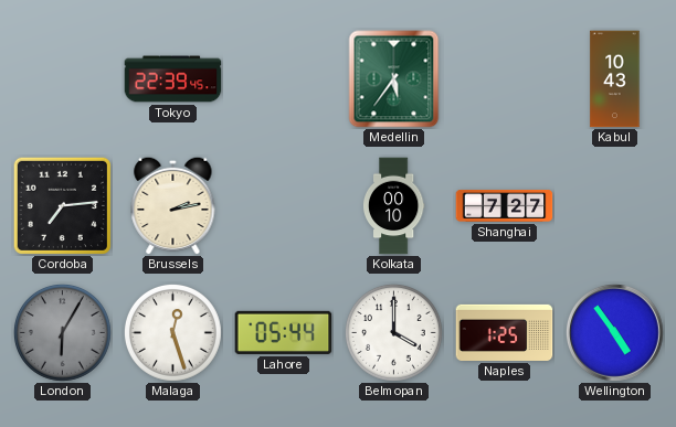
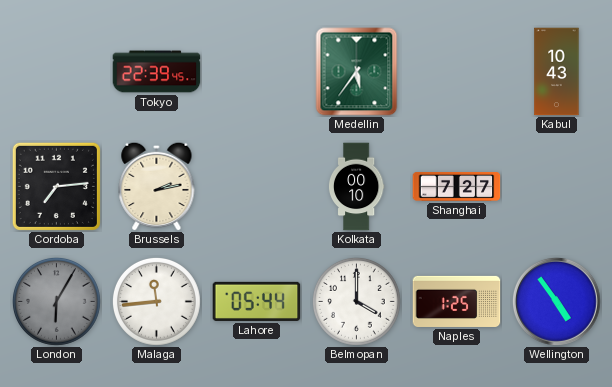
Malaga: 12:27 -> 11:44 (156, 301)
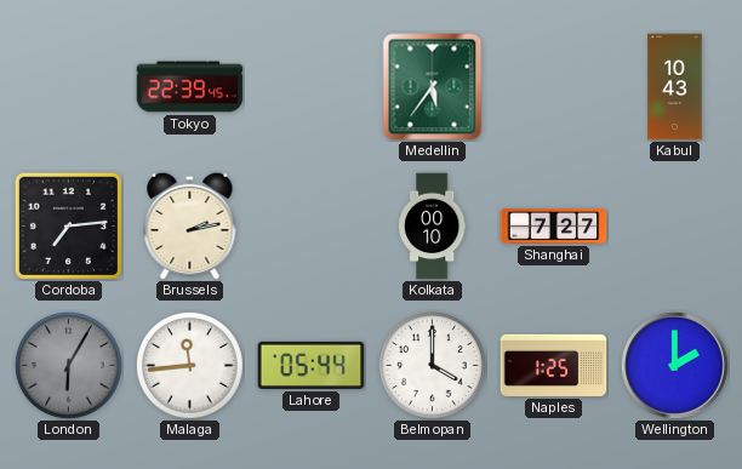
Wellington: 4:54 -> 2:00 (675, 366)
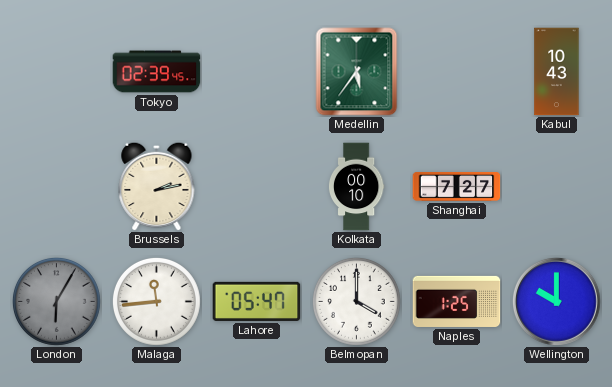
Tokyo: 22:39 -> 02:39 (157, 72)
Cordoba: 7:14 -> none (68, 225)
Lahore: 05:44 -> 05:47 (257, 301)
Wellington: 2:00 -> 10:00 (557, 302)
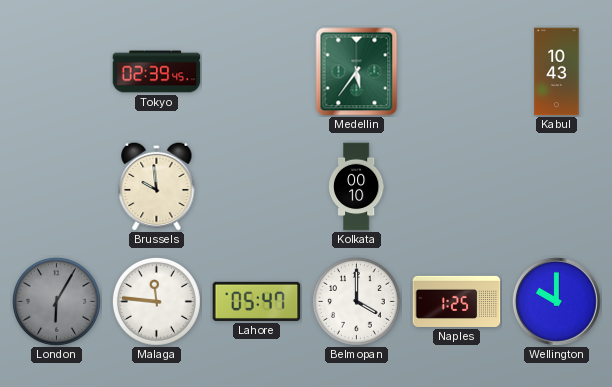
Brussels: 2:13 -> 9:59 (157, 186)
Shanghai: 7:27 -> none (457, 187)
Malaga: 11:44 -> 11:46 (156, 301)
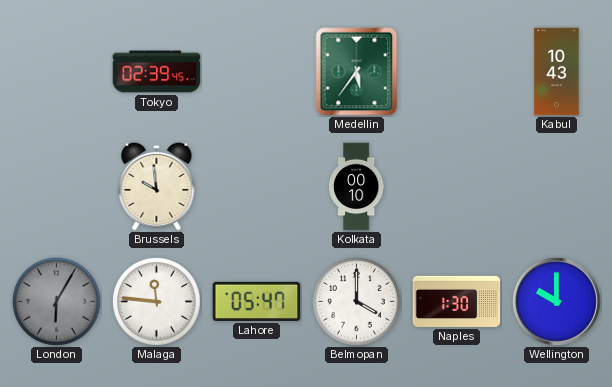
Naples: 1:25 -> 1:30 (457, 301)
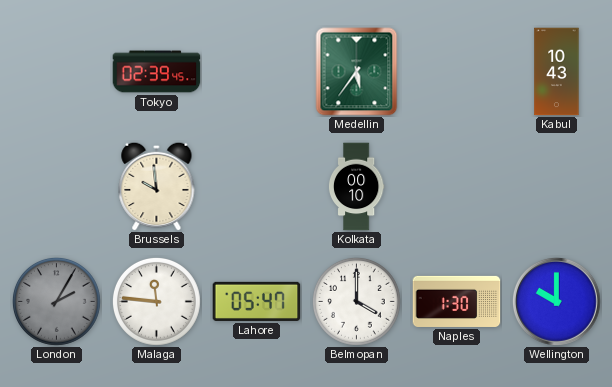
London: 6:05 -> 2:05 (56, 301)
